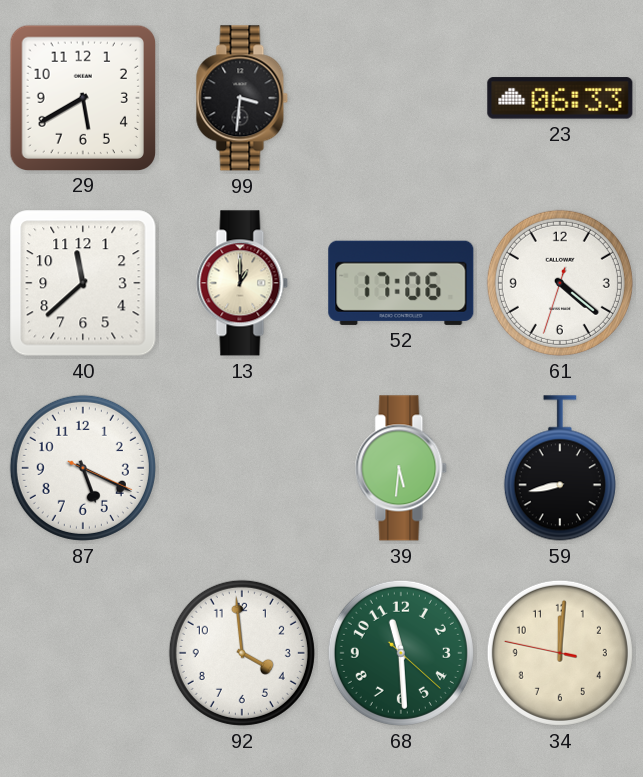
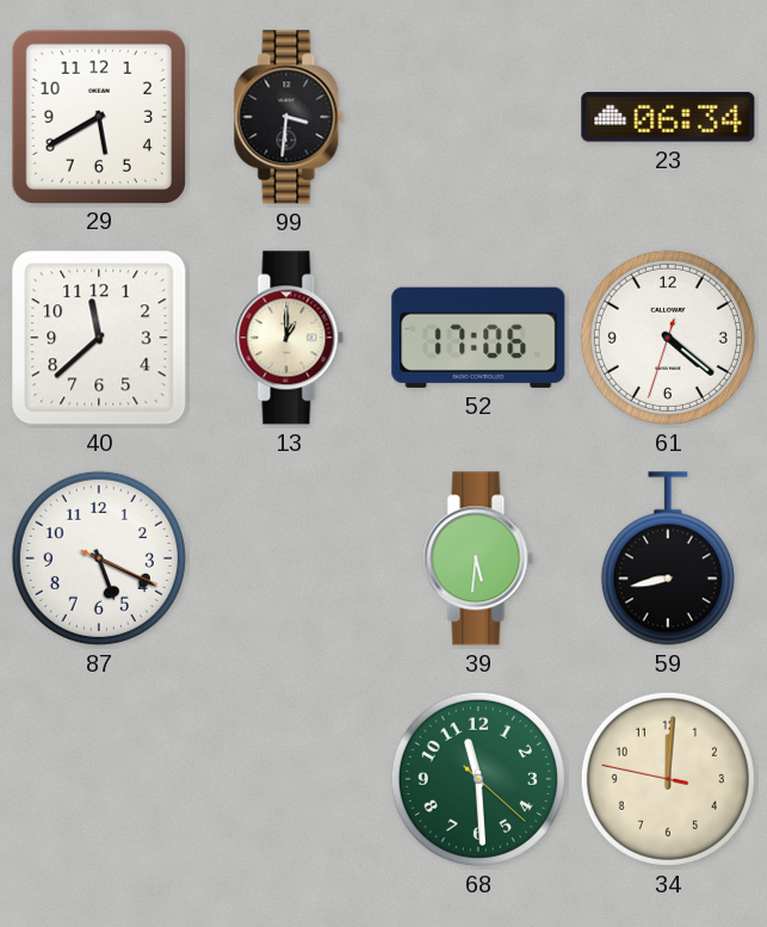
23: 06:33 -> 06:34 (668, 117)
92: 3:59 -> none (242, 653)
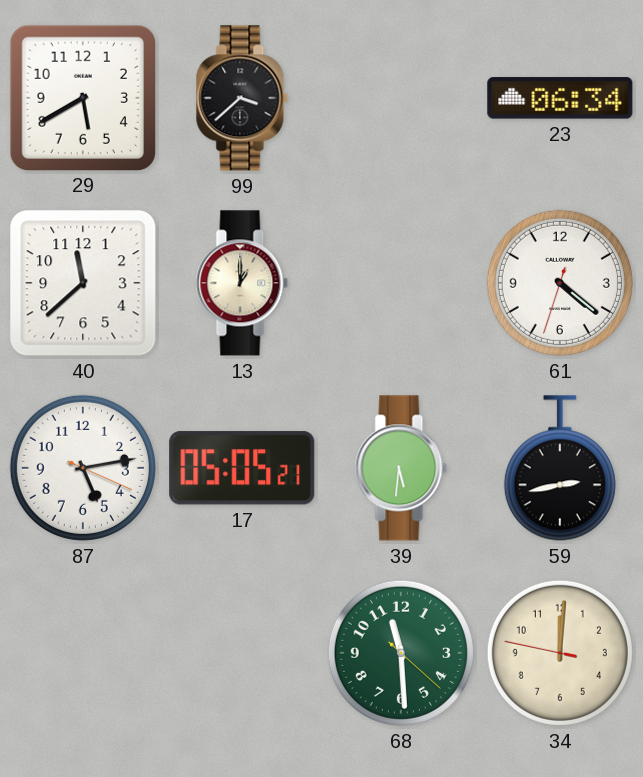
99: 3:31 -> 3:38 (242, 98)
52: 17:06 -> none (478, 338)
87: 5:19 -> 5:13 (83, 468)
17: none -> 05:05 (242, 468)
59: 8:43 -> 2:43 (560, 468)
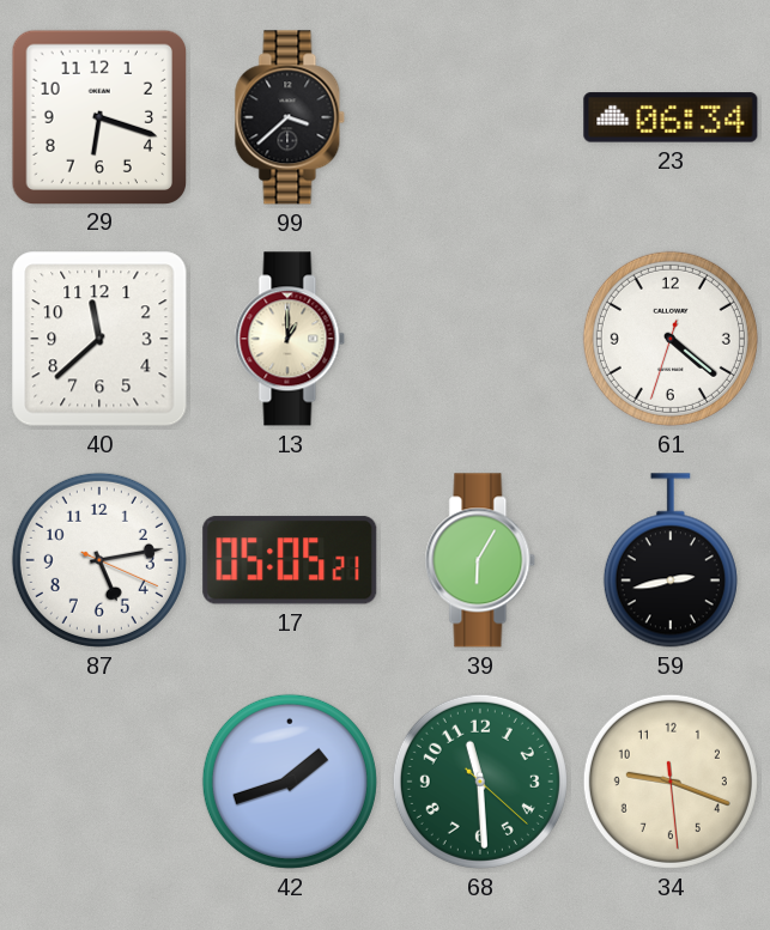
29: 5:40 -> 6:18 (98, 116)
39: 5:31 -> 6:05 (480, 560)
42: none -> 1:42 (290, 782)
34: 12:00 -> 9:18 (671, 782)
